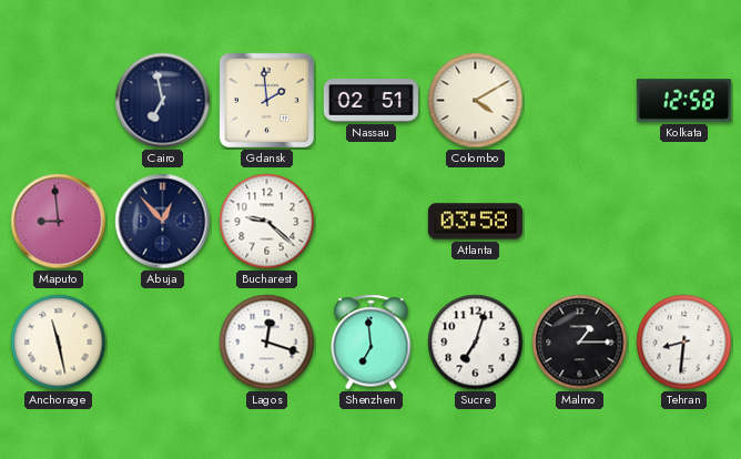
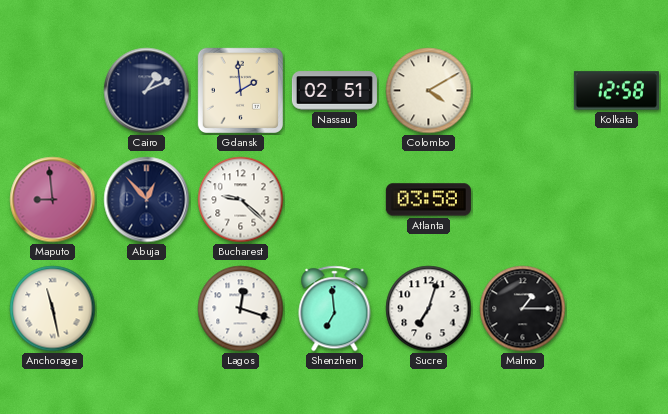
Cairo: 6:58 -> 1:11 (147, 91)
Tehran: 8:31 -> none (684, 343)
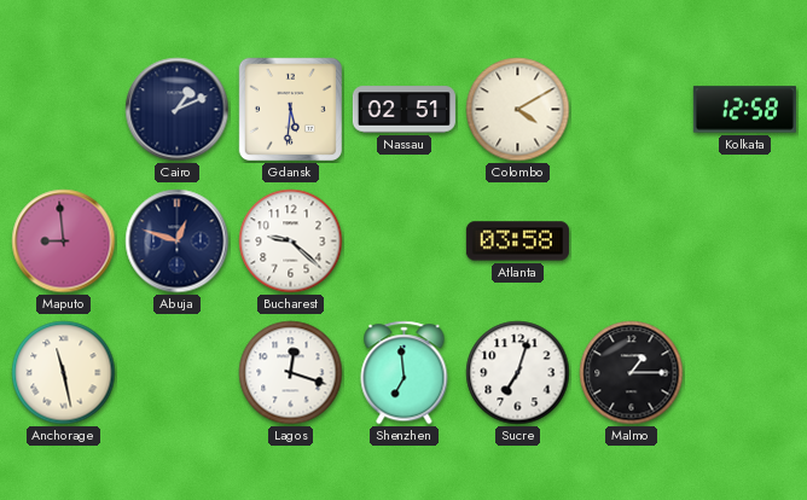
Gdansk: 1:59 -> 5:31 (290, 109)
Abuja: 12:53 -> 12:48 (178, 242)
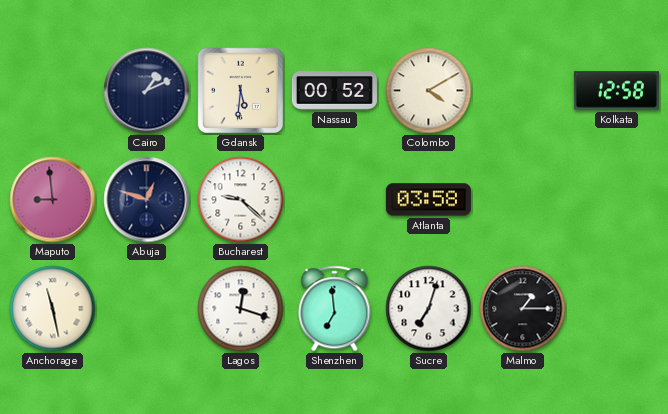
Nassau: 02:51 -> 00:52 (334, 91)
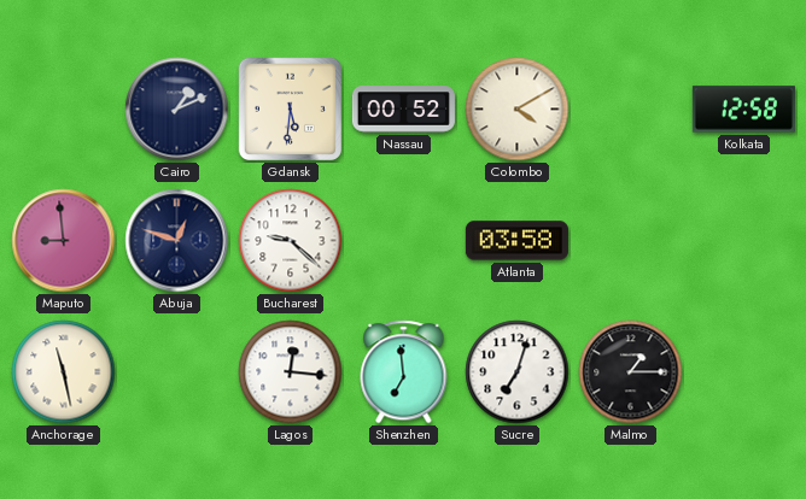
Lagos: 12:18 -> 12:16 (291, 372)
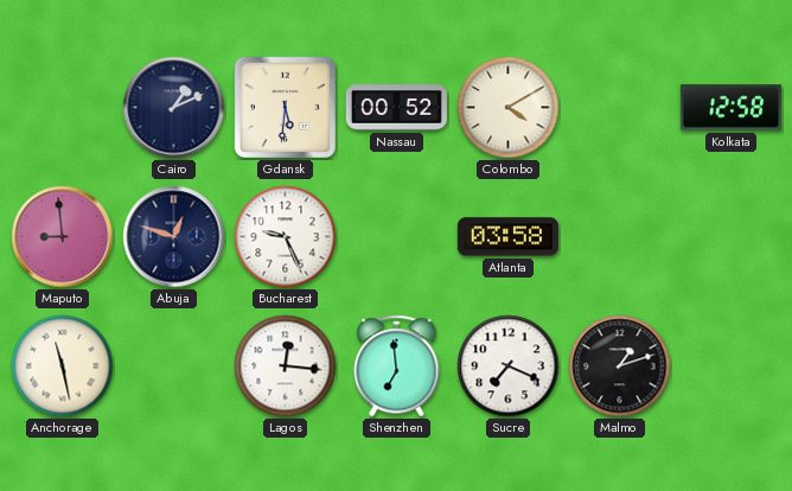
Bucharest: 9:22 -> 9:26 (286, 237)
Sucre: 7:03 -> 7:19 (509, 366)
Malmo: 1:15 -> 1:12 (620, 366)
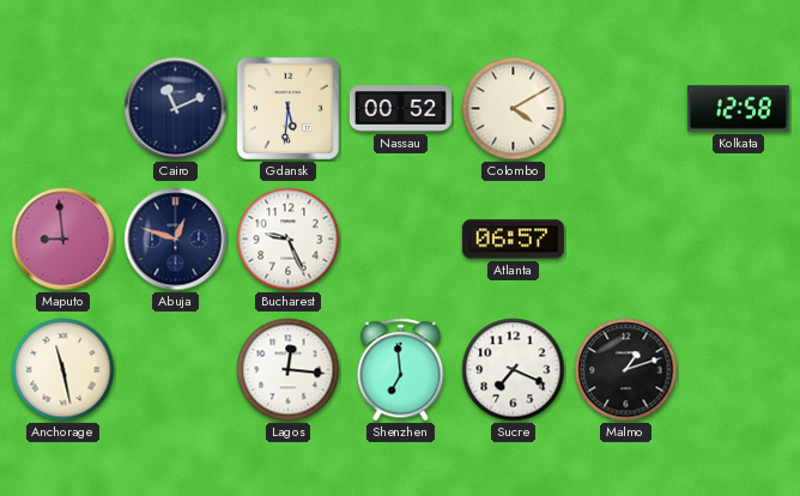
Cairo: 1:11 -> 11:11 (176, 109)
Atlanta: 03:58 -> 06:57 (513, 240)
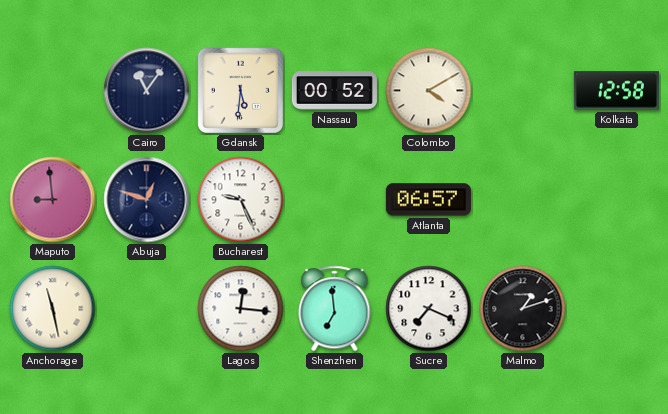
Cairo: 11:11 -> 11:06 (147, 91)
